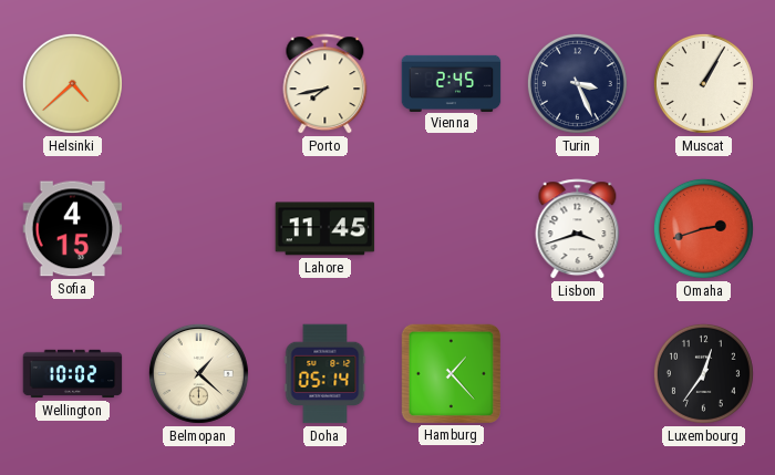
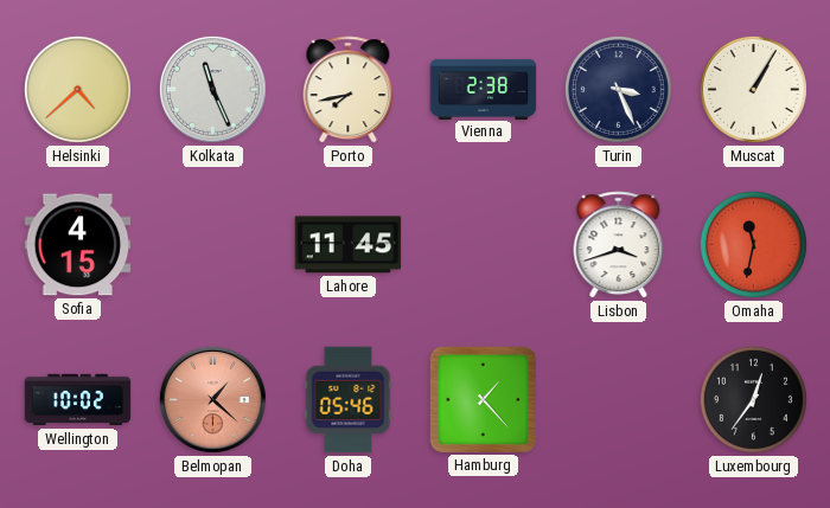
Kolkata: none -> 11:26 (212, 89)
Vienna: 2:45 -> 2:38 (484, 89)
Omaha: 2:42 -> 11:32 (753, 244)
Belmopan dial: cream -> salmon (212, 399)
Doha: 05:14 -> 05:46 (349, 400)
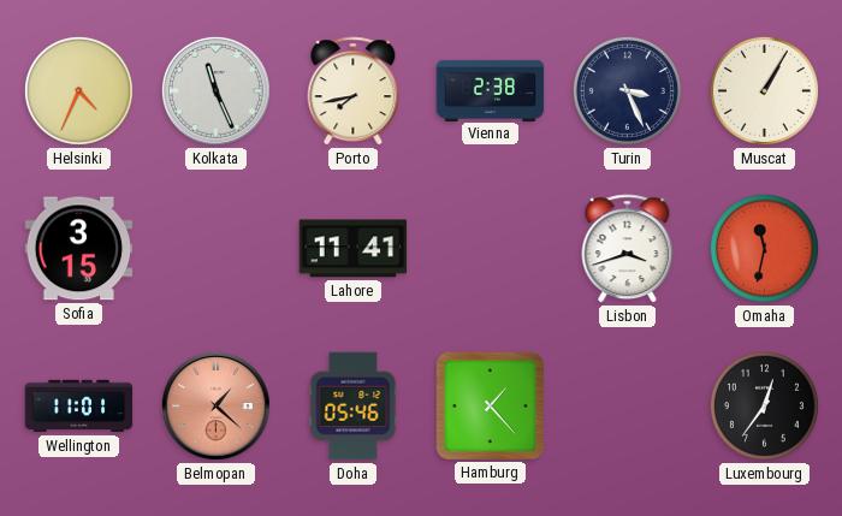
Helsinki: 4:38 -> 4:34 (78, 90)
Sofia: 4:15 -> 3:15 (79, 249)
Lahore: 11:45 -> 11:41 (354, 249)
Wellington: 10:02 -> 11:01 (79, 407)
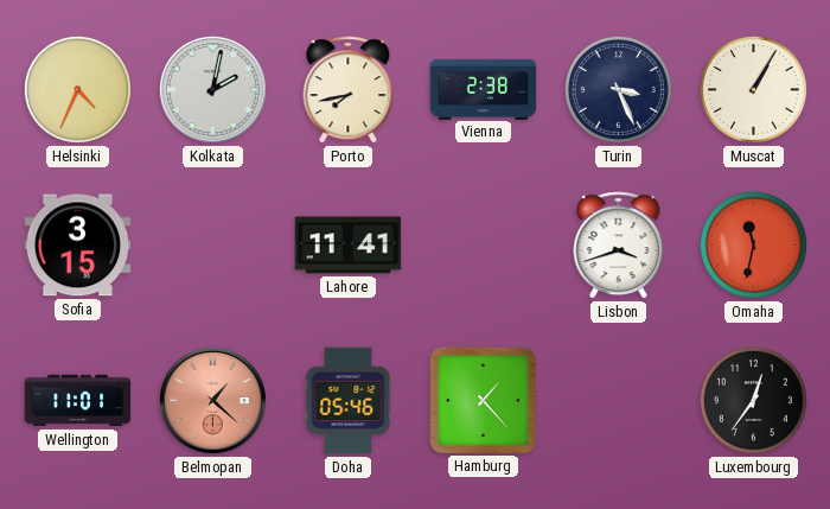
Kolkata: 11:26 -> 2:02 (212, 89)
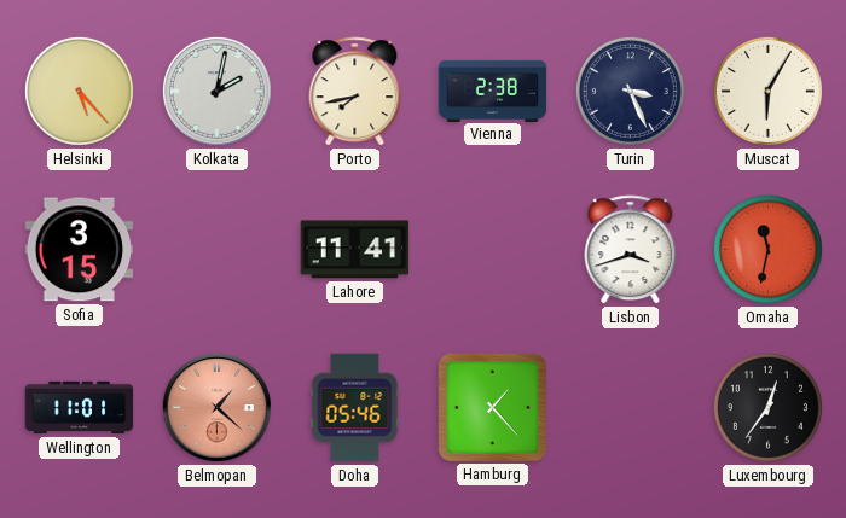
Helsinki: 4:34 -> 5:23 (79, 91)
Muscat: 1:05 -> 6:05 (767, 91)
